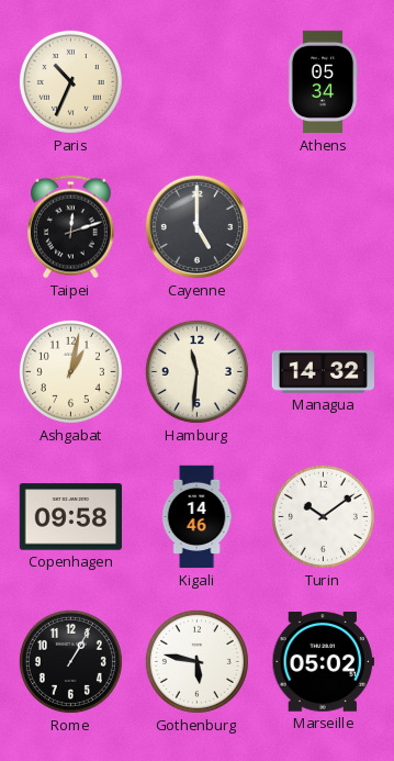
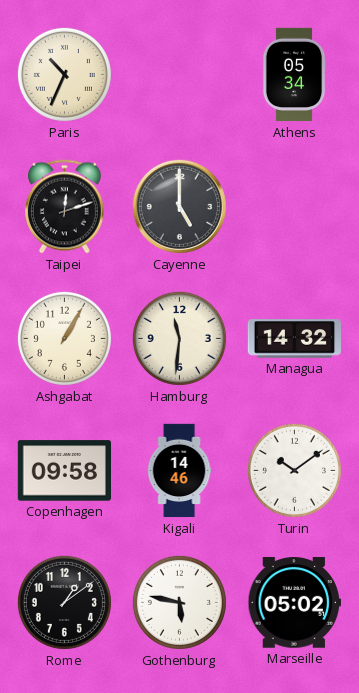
Ashgabat: 1:02 -> 1:05 (64, 338)
Rome: 1:05 -> 1:09 (64, 602)
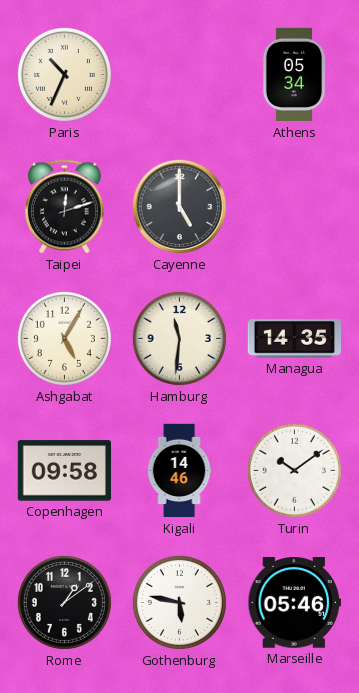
Ashgabat: 1:05 -> 5:05 (64, 338)
Managua: 14:32 -> 14:35 (294, 339)
Marseille: 05:02 -> 05:46 (294, 603)
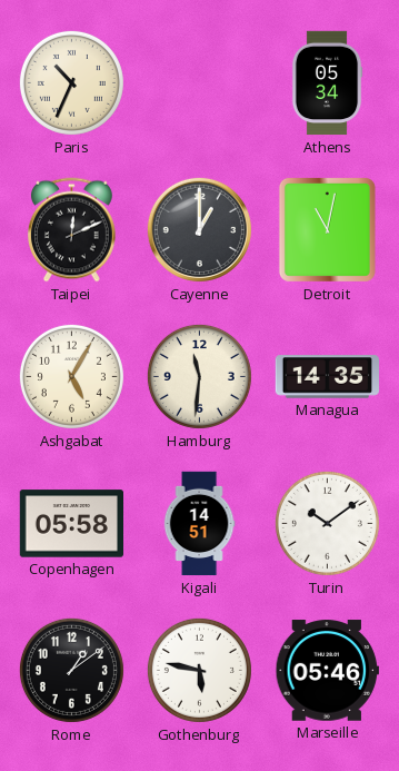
Taipei: 12:12 -> 12:11 (71, 230)
Cayenne: 5:00 -> 1:00 (199, 229)
Detroit: none -> 11:02 (327, 229)
Copenhagen: 09:58 -> 05:58 (71, 524)
Kigali: 14:46 -> 14:51 (199, 524)
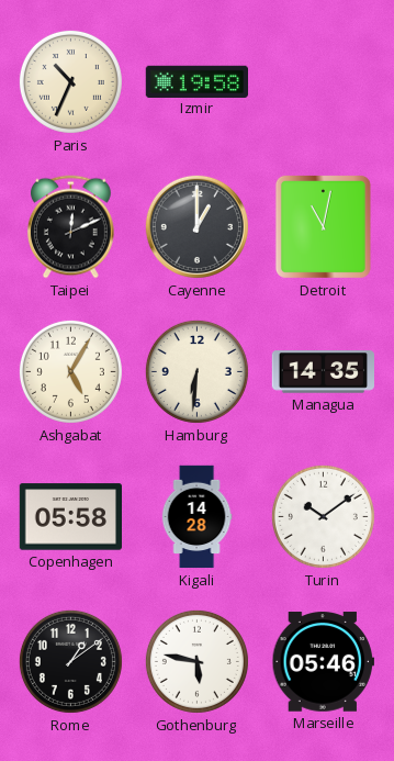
Izmir: none -> 19:58 (196, 81)
Athens: 05:34 -> none (327, 83)
Hamburg: 11:31 -> 6:31 (196, 371)
Kigali: 14:51 -> 14:28 (196, 517)
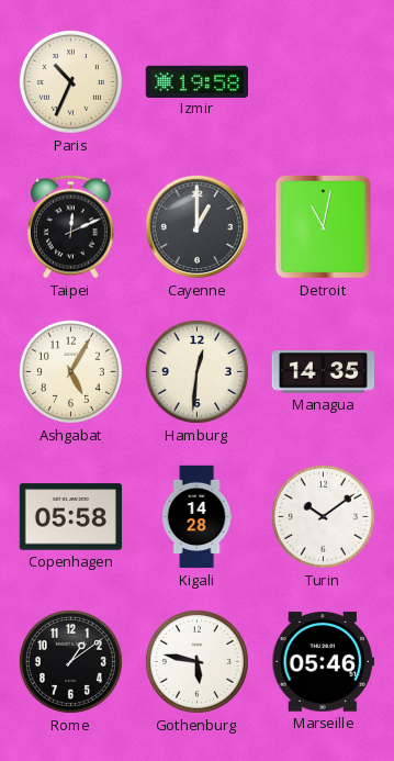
Hamburg: 6:31 -> 12:31 (196, 371)
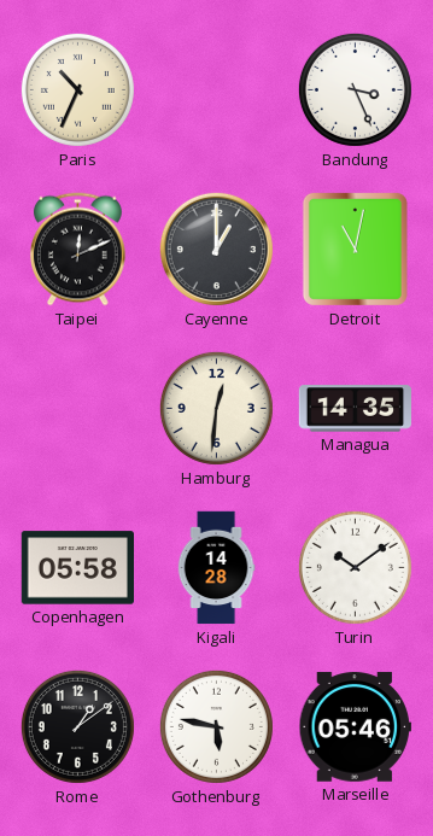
Izmir: 19:58 -> none (196, 81)
Bandung: none -> 3:26 (355, 89)
Ashgabat: 5:05 -> none (70, 371)
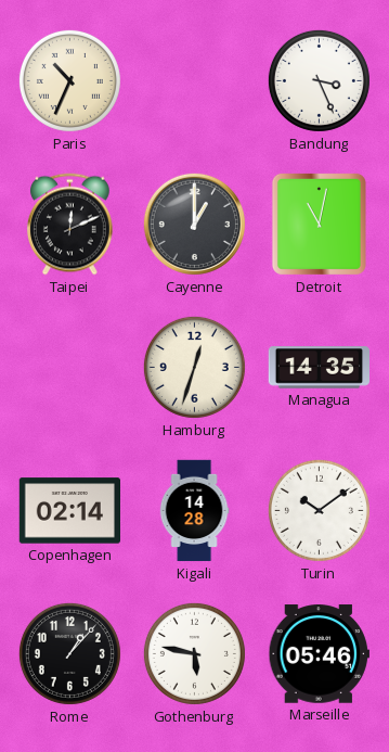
Hamburg: 12:31 -> 12:33 (194, 367)
Copenhagen: 05:58 -> 02:14 (69, 511)
Rome: 1:09 -> 1:07 (69, 653)
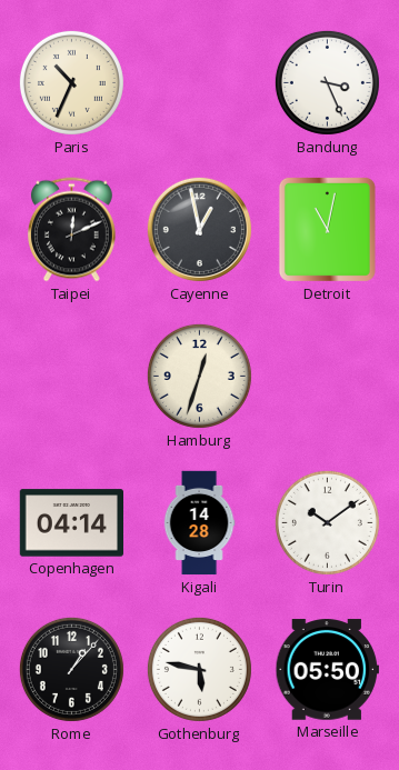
Cayenne: 1:00 -> 12:58 (199, 229)
Managua: 14:35 -> none (319, 368)
Copenhagen: 02:14 -> 04:14 (71, 523)
Marseille: 05:46 -> 05:50 (327, 670)
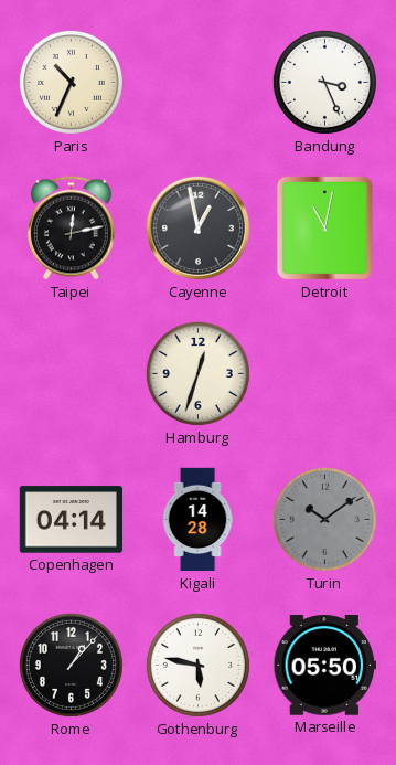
Taipei: 12:11 -> 12:13 (71, 229)
Turin dial: white -> grey (324, 519)
